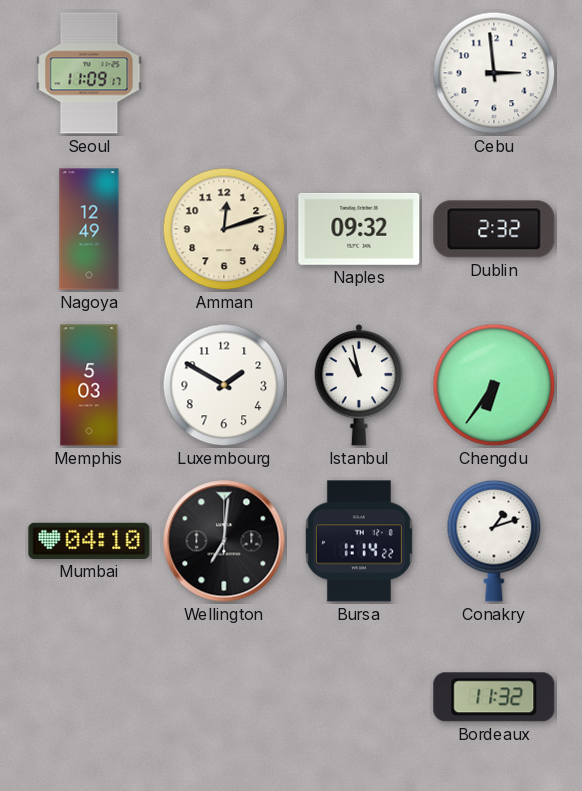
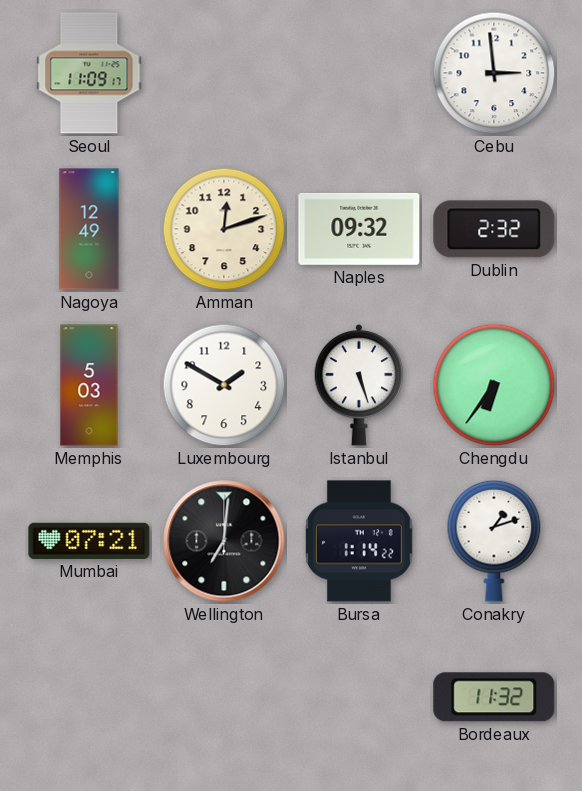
Istanbul: 10:58 -> 5:27 (359, 385)
Mumbai: 04:10 -> 07:21 (89, 541)
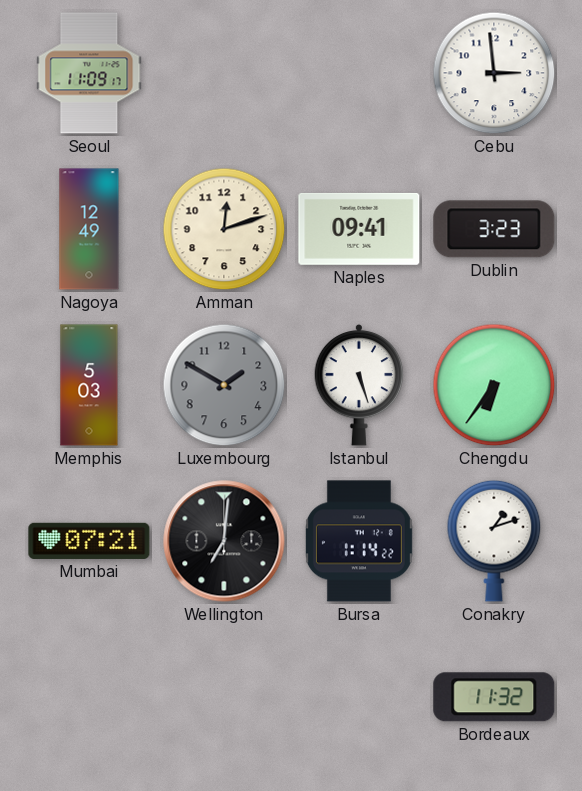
Naples: 09:32 -> 09:41 (359, 229)
Dublin: 2:32 -> 3:23 (494, 229)
Luxembourg dial: white -> grey (224, 385)
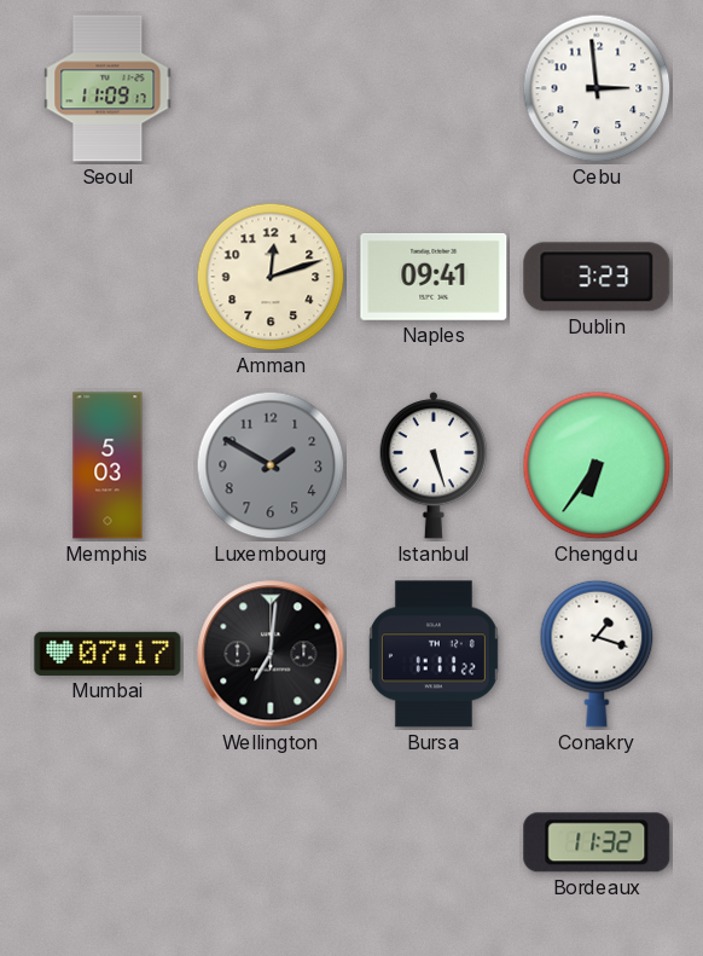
Nagoya: 12:49 -> none (89, 229)
Mumbai: 07:21 -> 07:17 (108, 654)
Bursa: 1:14 -> 1:11 (434, 654)
Conakry: 1:12 -> 1:18 (597, 654)
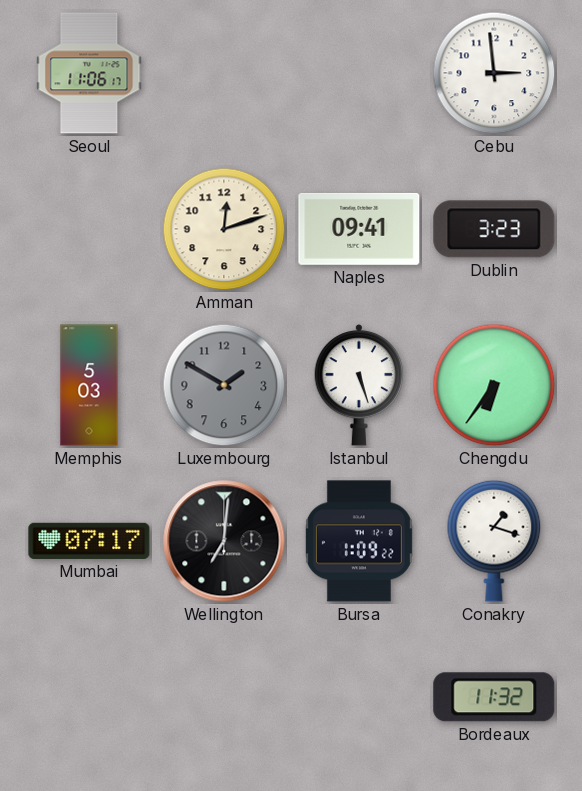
Seoul: 11:09 -> 11:06 (89, 73)
Bursa: 1:11 -> 1:09 (359, 541)
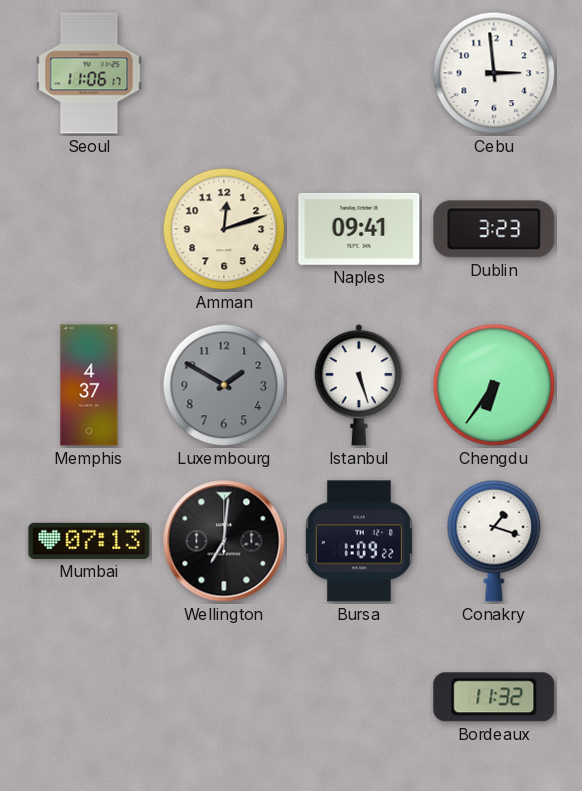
Memphis: 5:03 -> 4:37 (89, 385)
Mumbai: 07:17 -> 07:13 (89, 541)
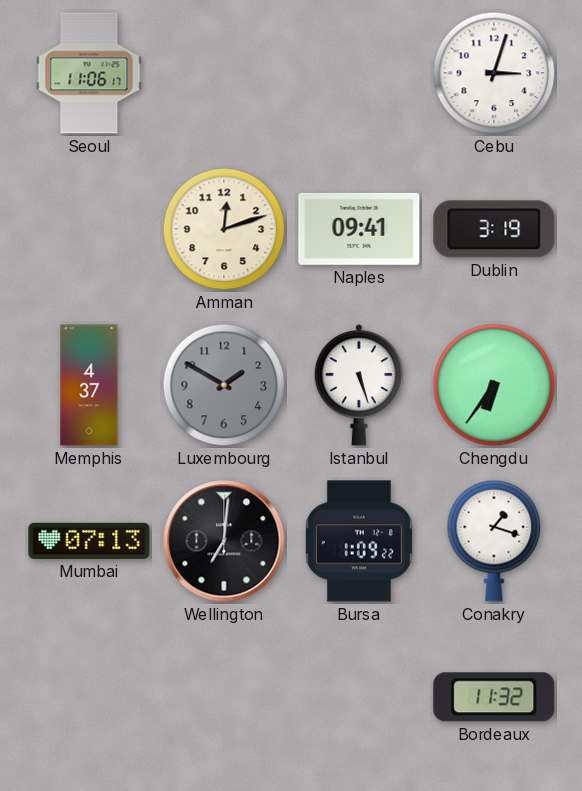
Cebu: 2:59 -> 3:03 (494, 73)
Dublin: 3:23 -> 3:19 (494, 229)
